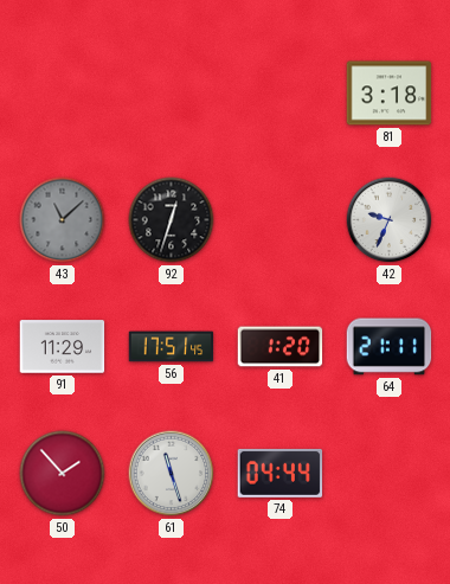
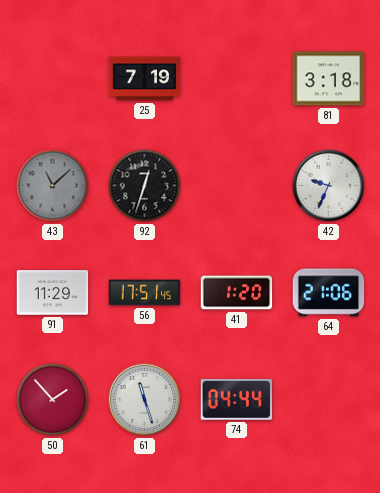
25: none -> 7:19 (145, 79)
64: 21:11 -> 21:06 (329, 293)
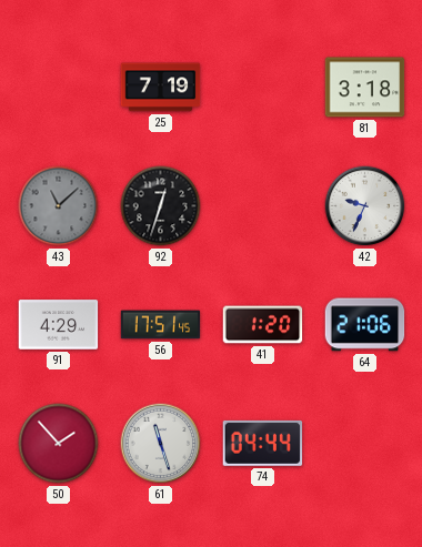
91: 11:29 -> 4:29 (59, 325)
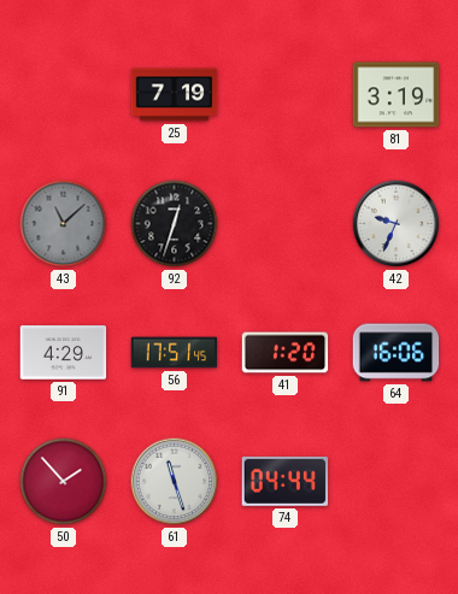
81: 3:18 -> 3:19 (397, 95)
64: 21:06 -> 16:06 (397, 353)
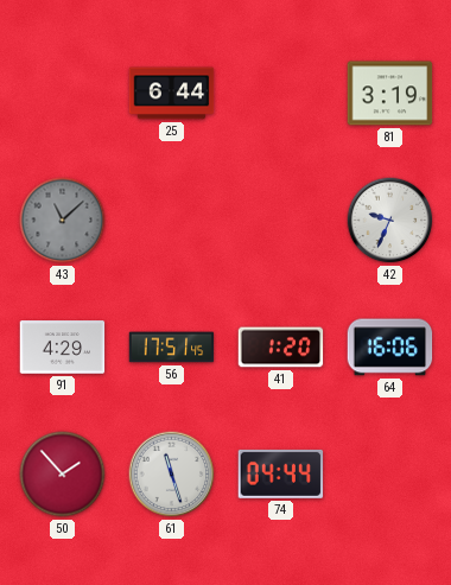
25: 7:19 -> 6:44 (172, 94)
92: 12:33 -> none (175, 224)
